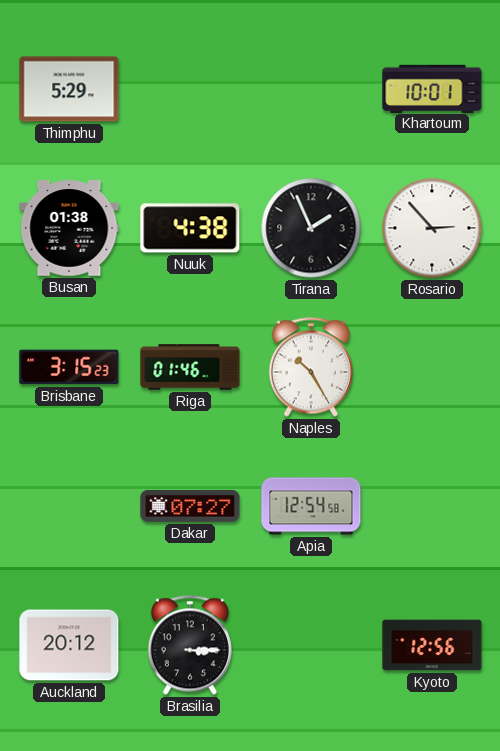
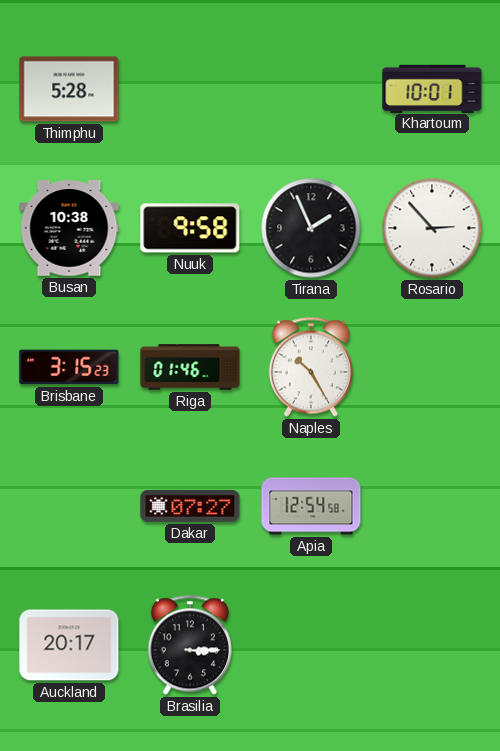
Thimphu: 5:29 -> 5:28 (69, 89)
Busan: 01:38 -> 10:38 (69, 228)
Nuuk: 4:38 -> 9:58 (190, 228)
Auckland: 20:12 -> 20:17 (69, 645)
Kyoto: 12:56 -> none (432, 645)
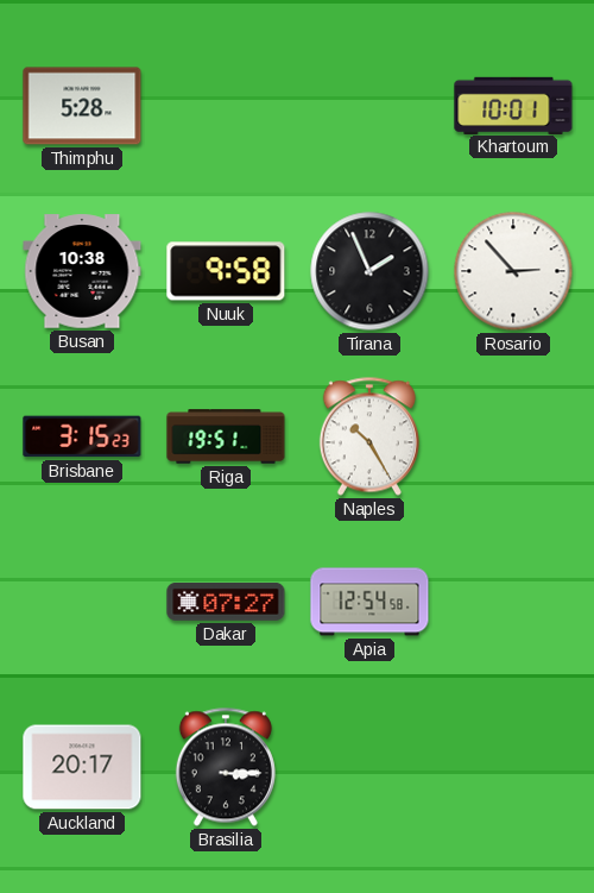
Riga: 01:46 -> 19:51 (226, 436)
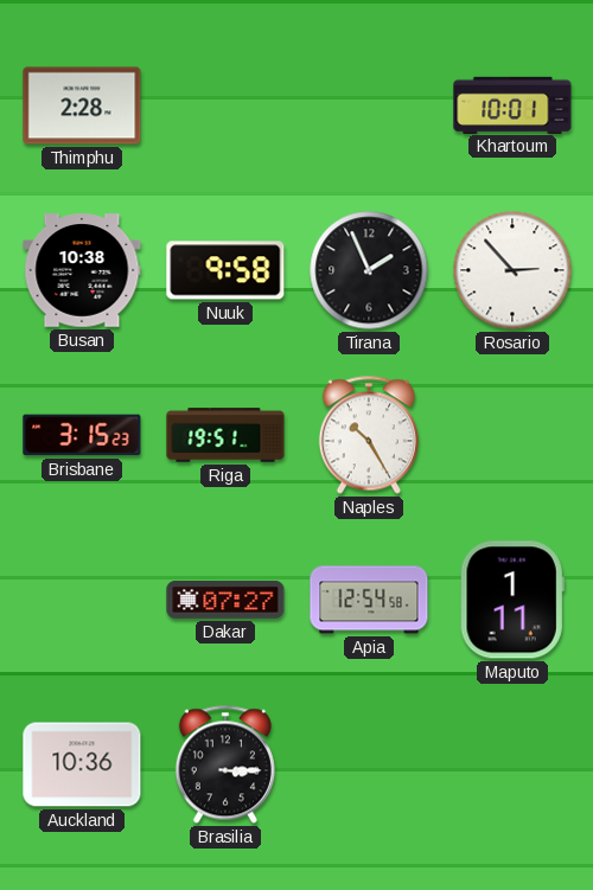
Thimphu: 5:28 -> 2:28 (82, 105)
Maputo: none -> 1:11 (512, 600)
Auckland: 20:17 -> 10:36 (82, 764)
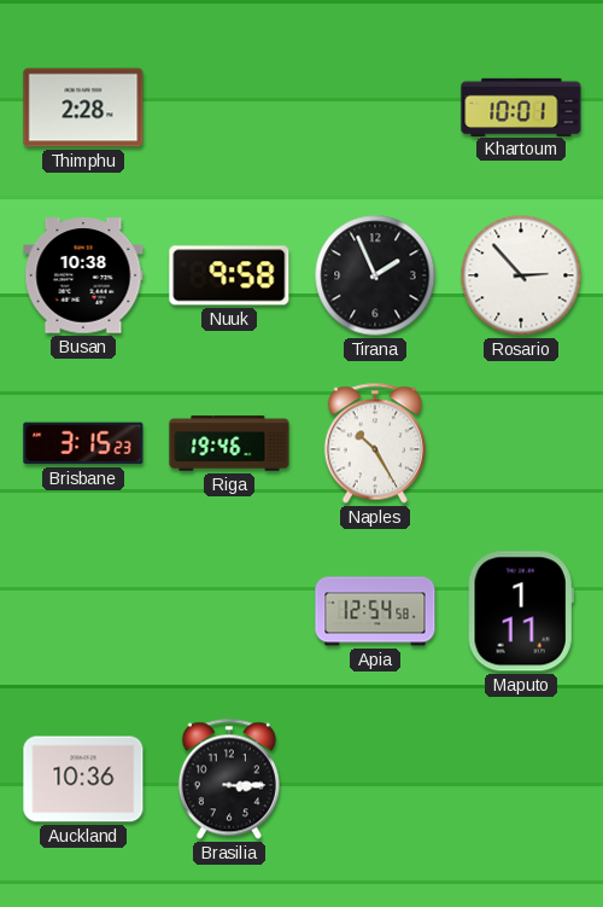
Riga: 19:51 -> 19:46 (229, 443)
Dakar: 07:27 -> none (225, 600)
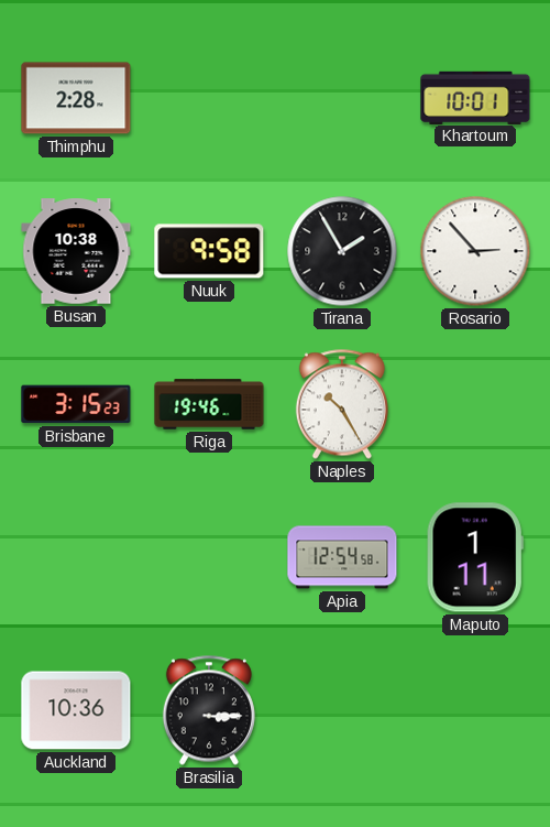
Tirana: 1:56 -> 1:55 (342, 251)
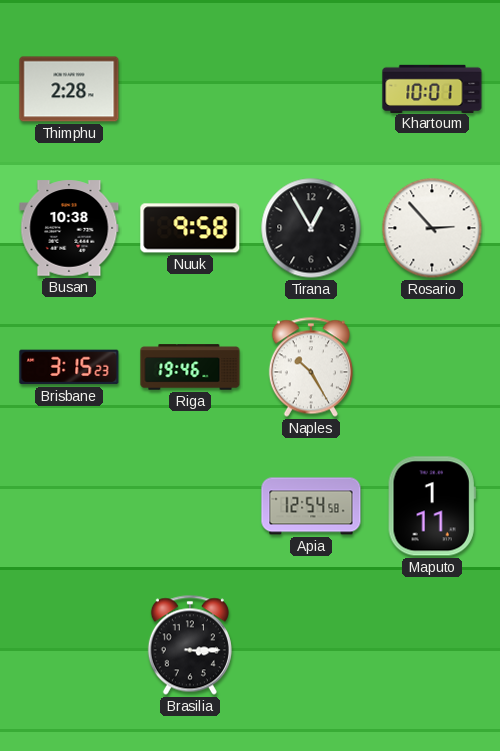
Tirana: 1:55 -> 12:55 (311, 228)
Auckland: 10:36 -> none (76, 710)
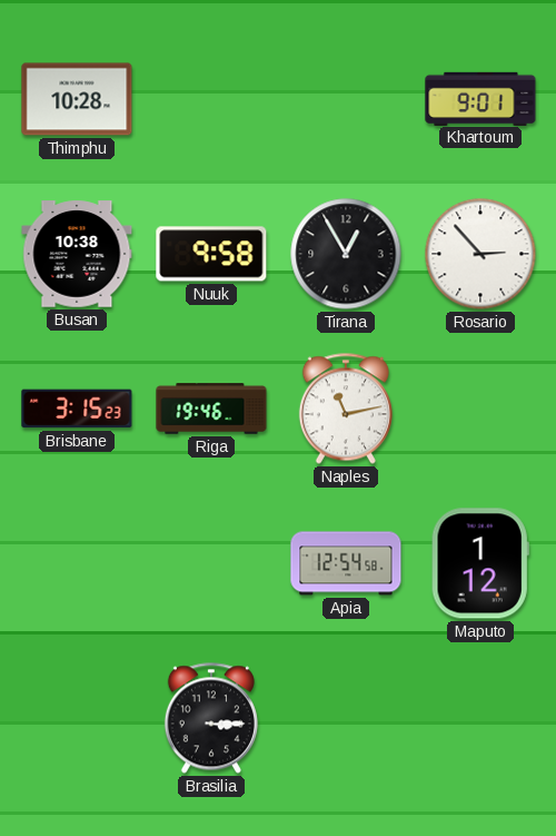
Thimphu: 2:28 -> 10:28 (77, 99)
Khartoum: 10:01 -> 9:01 (480, 98)
Naples: 10:25 -> 11:13 (346, 409)
Maputo: 1:11 -> 1:12 (480, 563)
